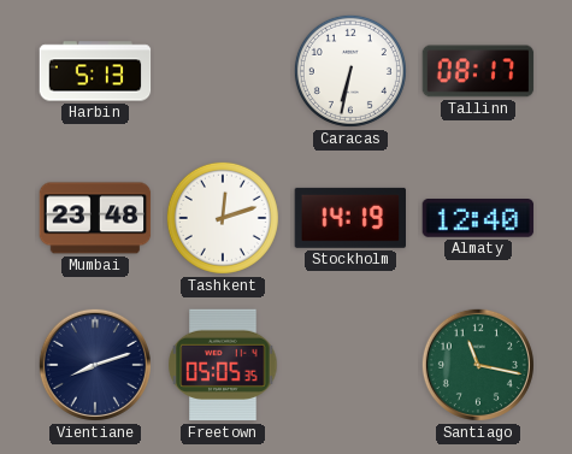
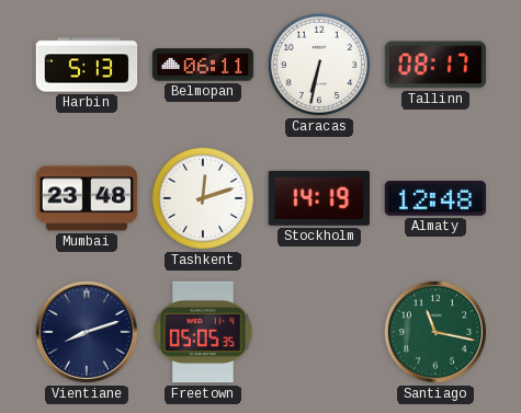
Belmopan: none -> 06:11 (203, 65)
Almaty: 12:40 -> 12:48 (435, 198)
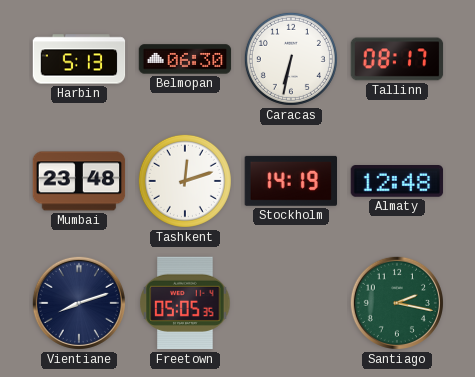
Belmopan: 06:11 -> 06:30 (185, 59)
Santiago: 11:17 -> 2:17 (397, 303)
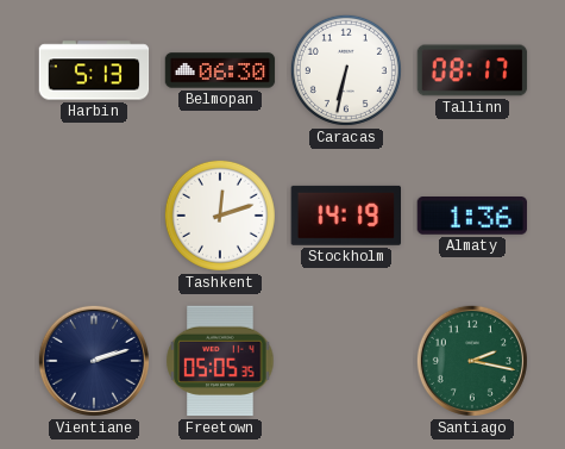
Mumbai: 23:48 -> none (79, 181)
Almaty: 12:48 -> 1:36 (472, 216)
Vientiane: 8:12 -> 2:12 (94, 361)
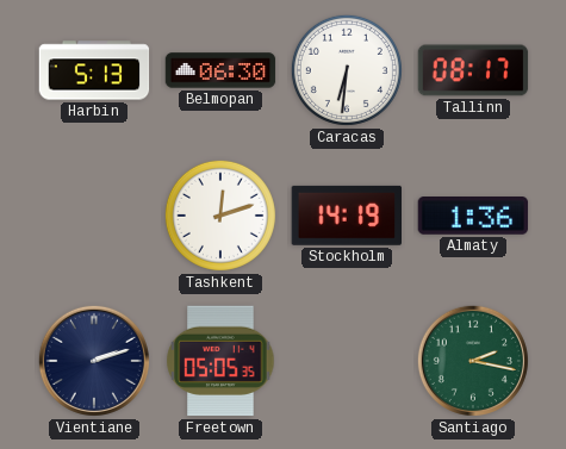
Caracas: 6:32 -> 6:31 (347, 70)
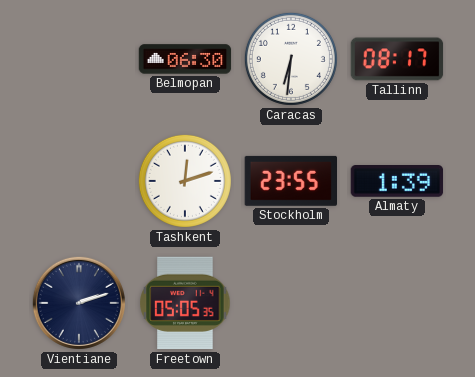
Harbin: 5:13 -> none (94, 70)
Stockholm: 14:19 -> 23:55 (290, 181)
Almaty: 1:36 -> 1:39 (397, 181)
Santiago: 2:17 -> none (473, 361)
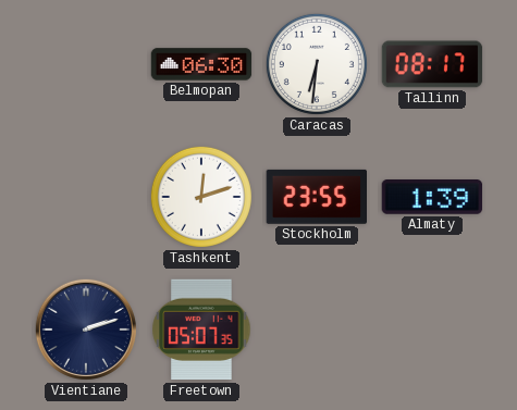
Freetown: 05:05 -> 05:07 (201, 330)
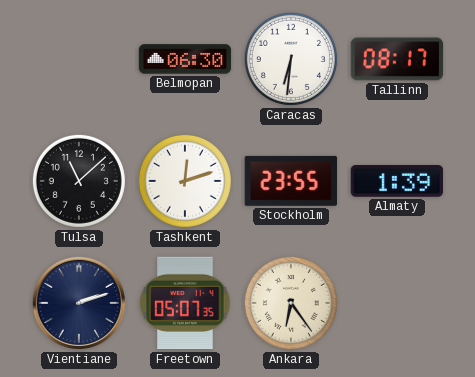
Tulsa: none -> 11:08 (79, 181)
Ankara: none -> 6:24 (291, 303)
